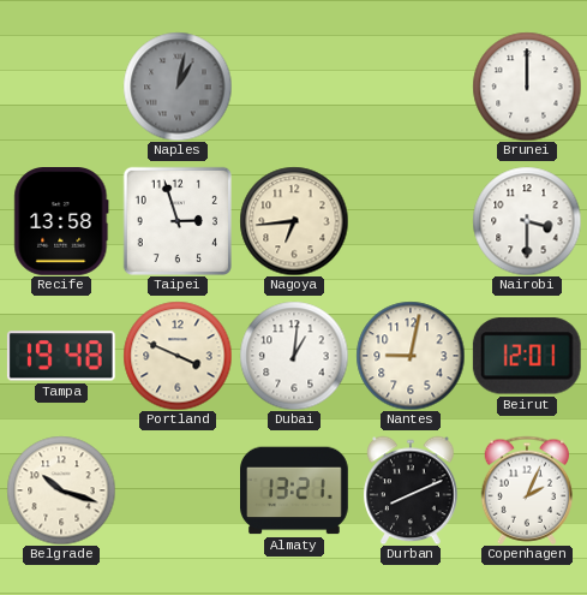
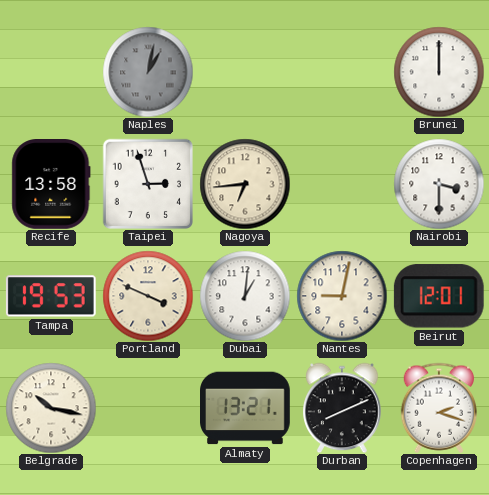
Tampa: 19:48 -> 19:53 (51, 296)
Belgrade: 10:18 -> 10:17 (51, 408)
Copenhagen: 2:04 -> 2:18 (438, 408)
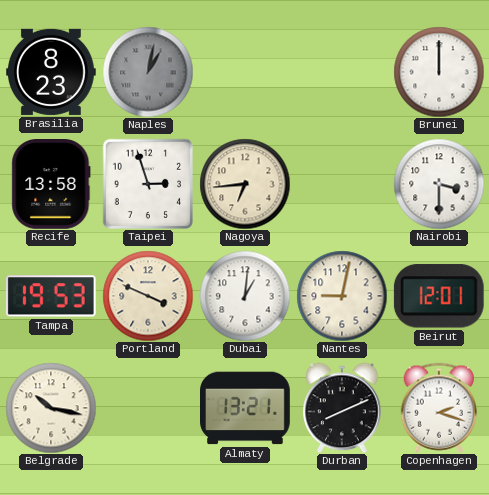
Brasilia: none -> 8:23 (52, 72)
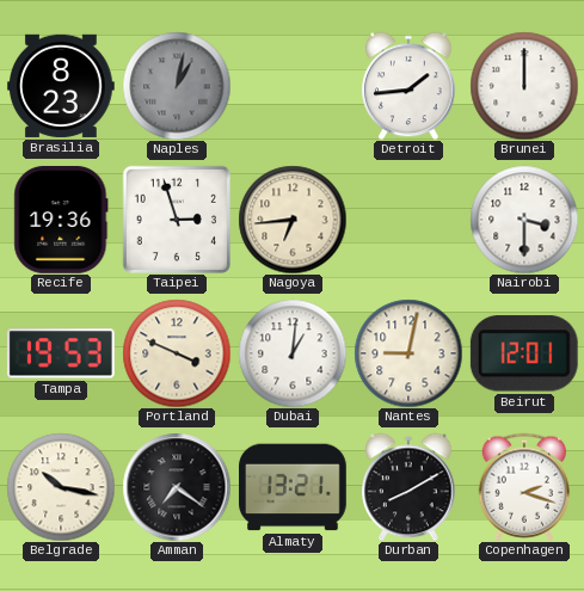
Detroit: none -> 1:44 (408, 86)
Recife: 13:58 -> 19:36 (61, 221)
Amman: none -> 7:21 (177, 487)
Durban: 8:11 -> 8:10 (408, 487)
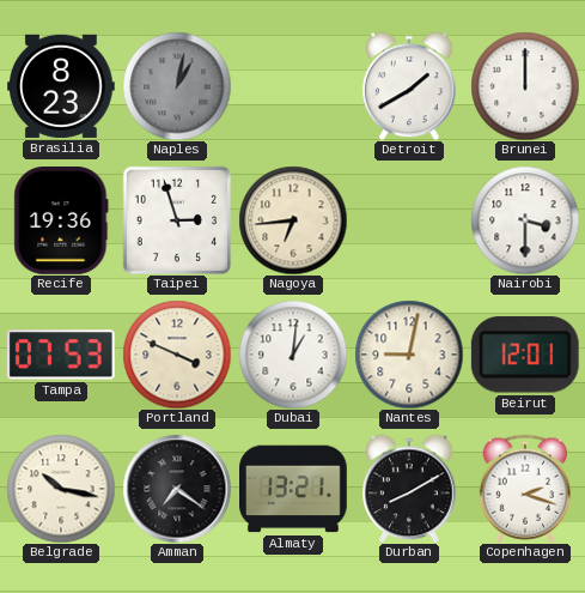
Detroit: 1:44 -> 1:40 (409, 86)
Tampa: 19:53 -> 07:53 (61, 355)
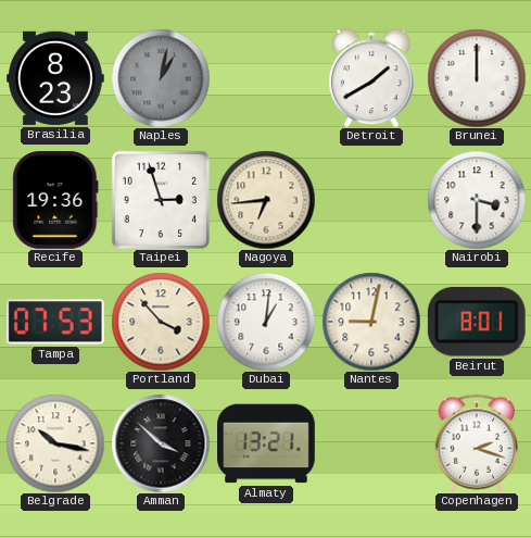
Portland: 3:49 -> 3:53 (161, 322)
Beirut: 12:01 -> 8:01 (477, 322)
Amman: 7:21 -> 3:52 (161, 443)
Durban: 8:10 -> none (409, 489)
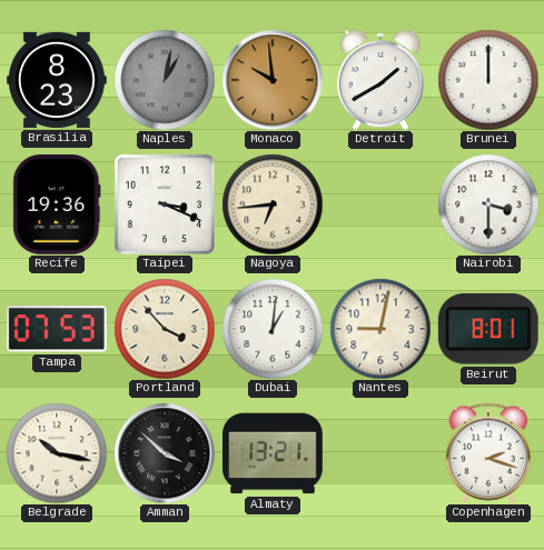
Monaco: none -> 9:59 (273, 80)
Taipei: 2:57 -> 3:19 (164, 203)
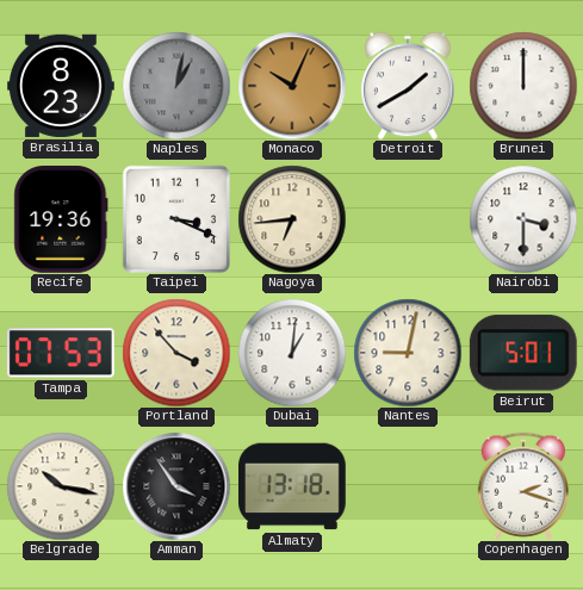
Monaco: 9:59 -> 10:04 (292, 86)
Beirut: 8:01 -> 5:01 (523, 353)
Amman: 3:52 -> 3:54 (176, 486)
Almaty: 13:21 -> 13:18 (293, 486)
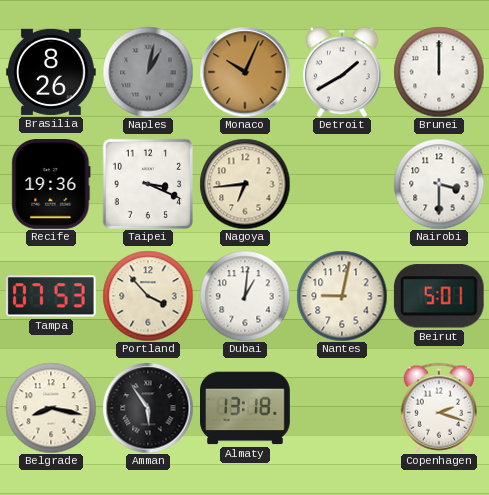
Brasilia: 8:23 -> 8:26 (52, 72)
Belgrade: 10:17 -> 8:17 (51, 408)
Amman: 3:54 -> 5:54 (148, 408)
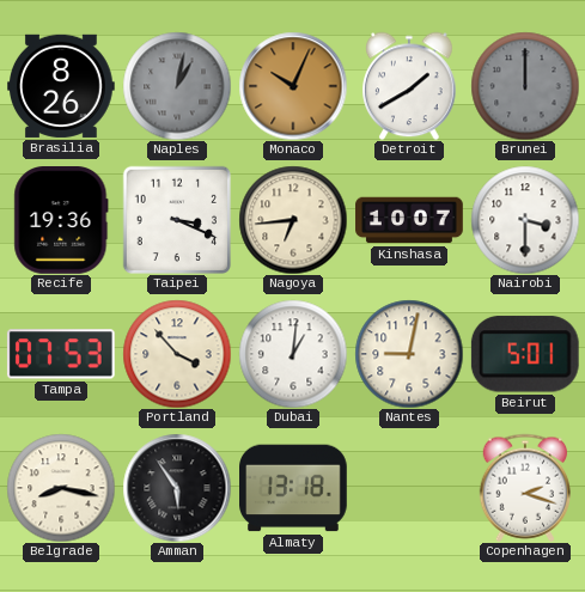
Brunei dial: white -> grey (525, 86)
Kinshasa: none -> 10:07 (409, 220)
